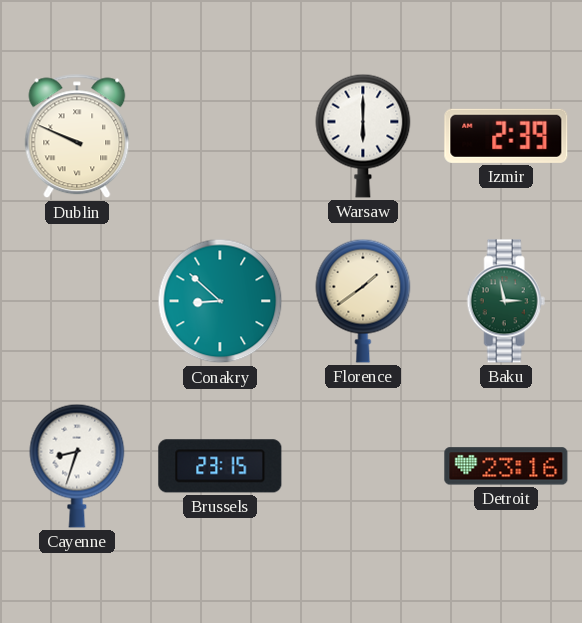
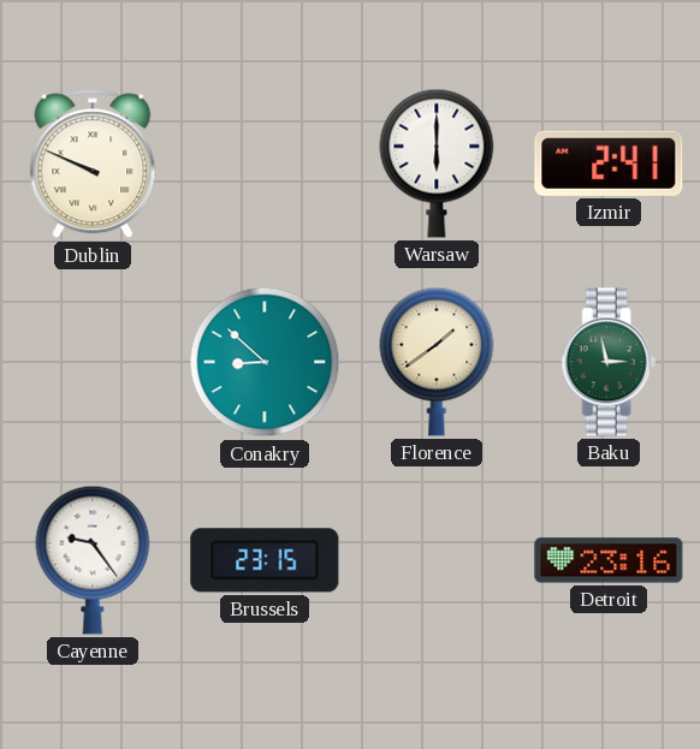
Izmir: 2:39 -> 2:41 (609, 164)
Cayenne: 8:33 -> 9:24 (93, 560)
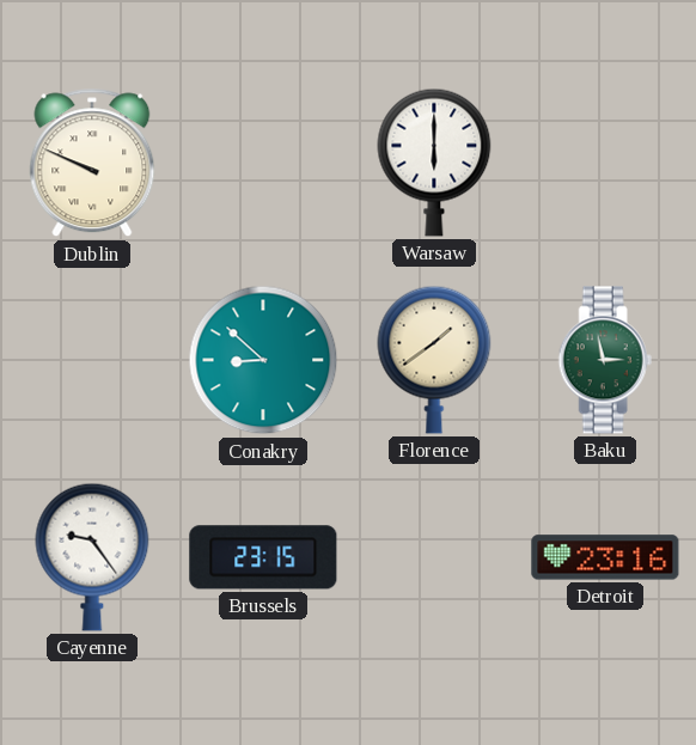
Izmir: 2:41 -> none (609, 164)
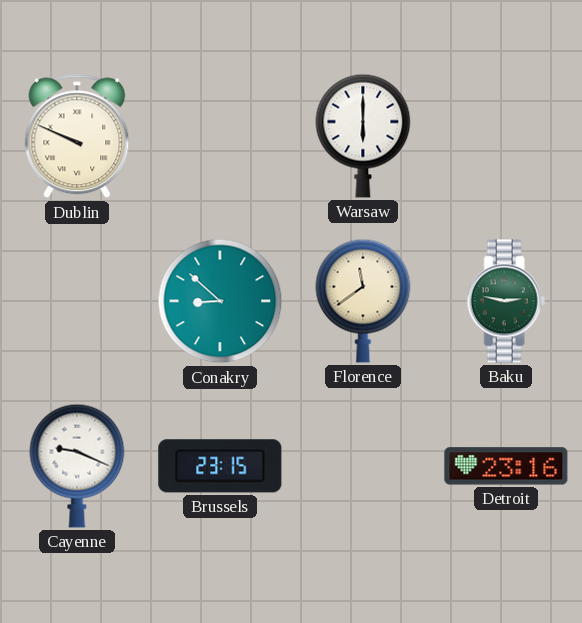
Florence: 1:39 -> 11:39 (363, 301)
Baku: 2:58 -> 2:47 (506, 301)
Cayenne: 9:24 -> 9:19 (77, 466)
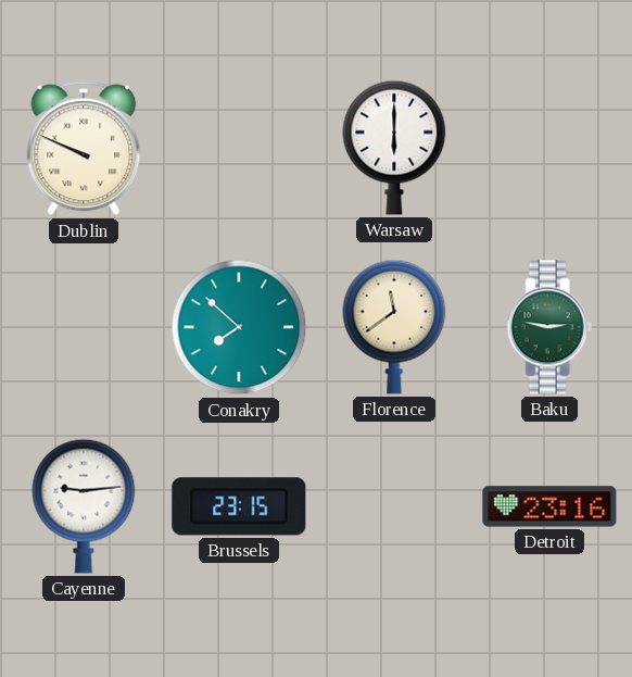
Conakry: 8:52 -> 7:52 (239, 327)
Cayenne: 9:19 -> 9:14 (84, 506)
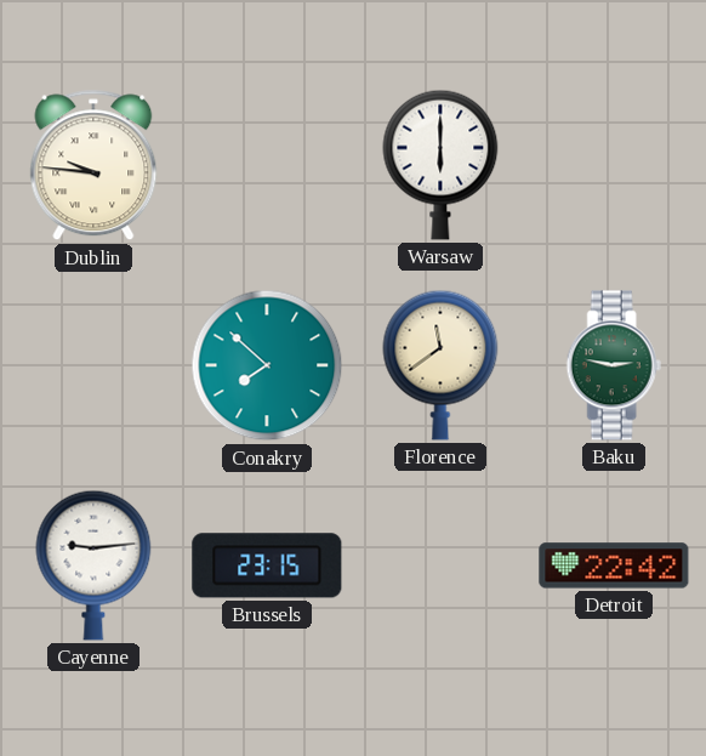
Dublin: 9:49 -> 9:46 (93, 165)
Detroit: 23:16 -> 22:42 (614, 565)
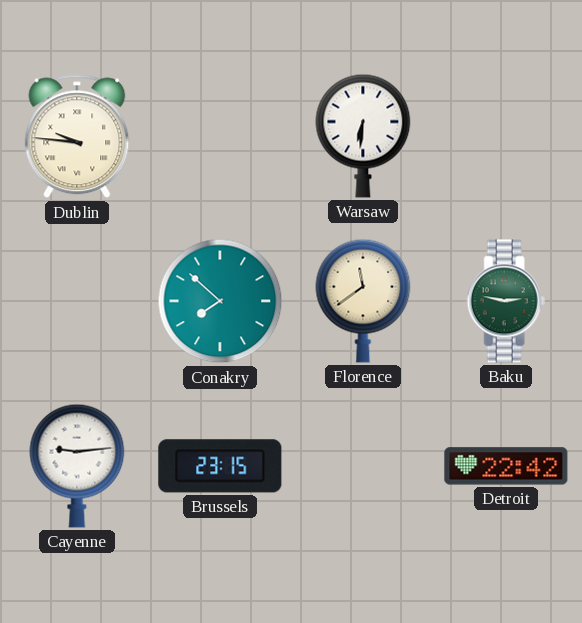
Warsaw: 6:00 -> 6:31 (363, 136)
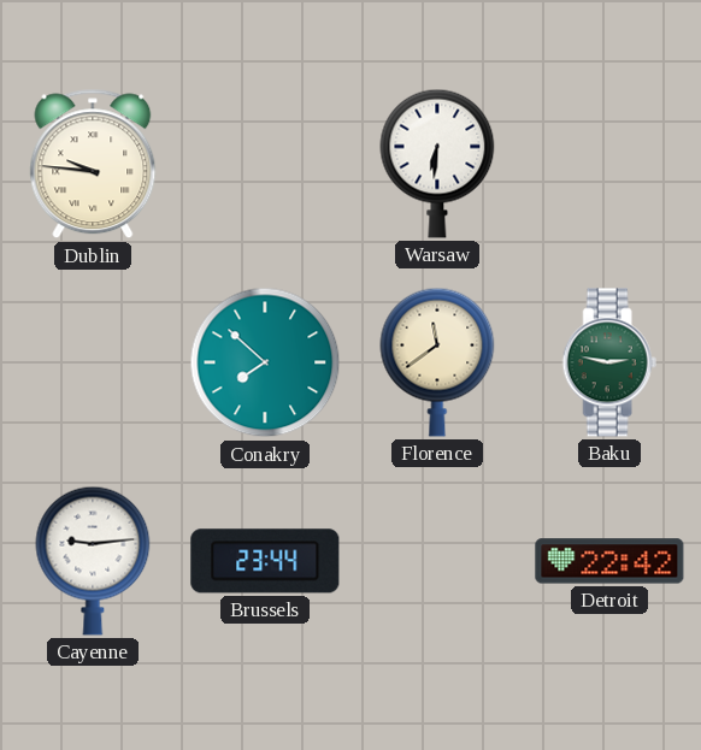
Brussels: 23:15 -> 23:44 (265, 561)
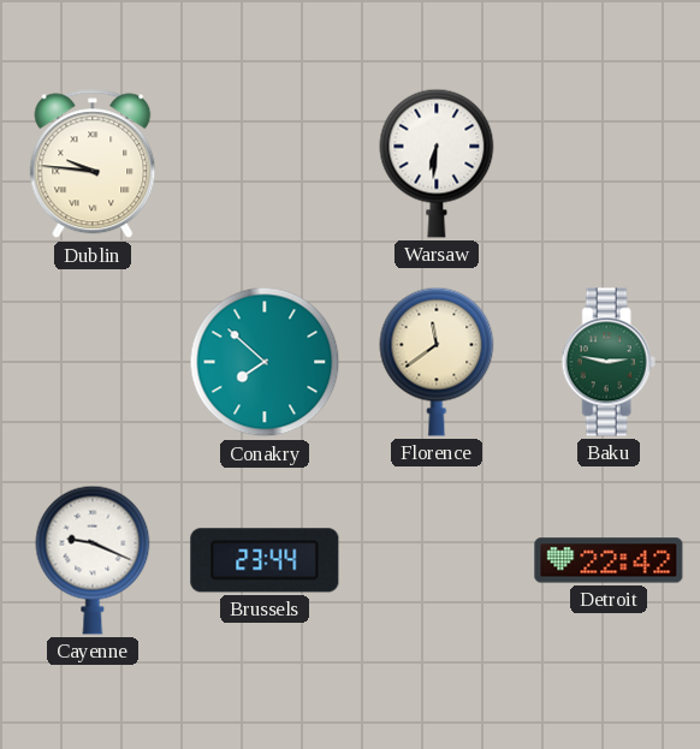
Cayenne: 9:14 -> 9:19 (93, 560)
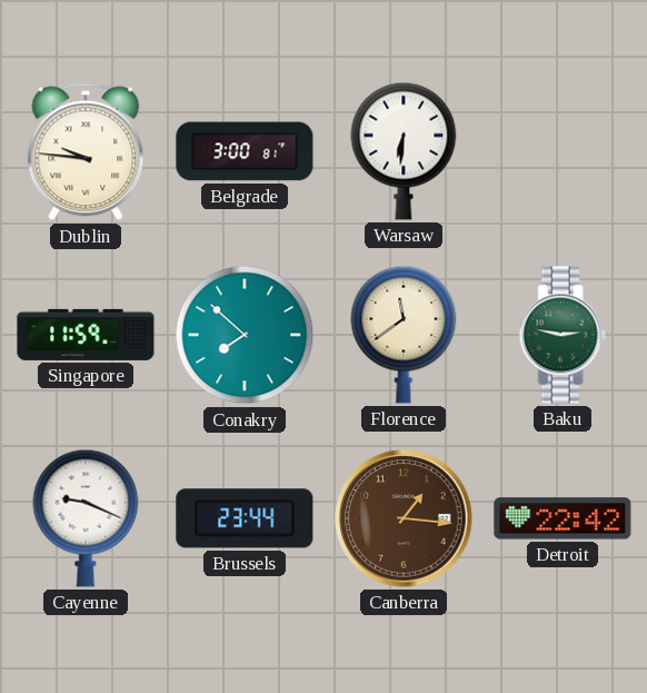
Belgrade: none -> 3:00 (245, 151)
Singapore: none -> 11:59 (86, 335)
Canberra: none -> 1:16 (404, 518)
